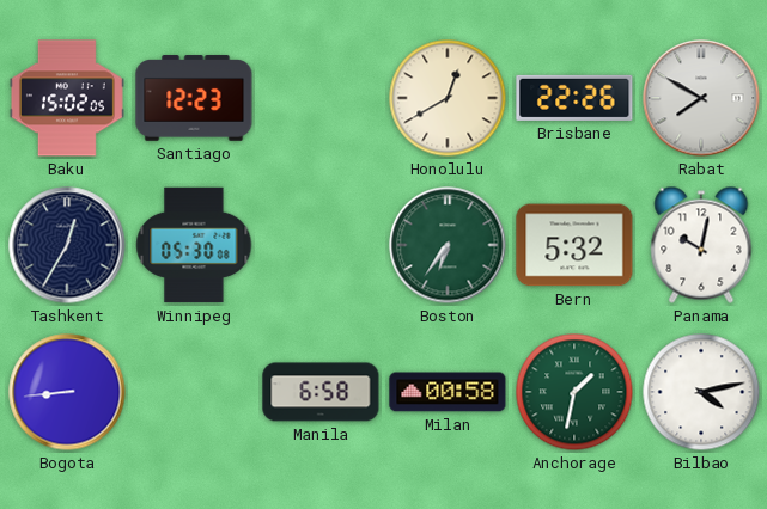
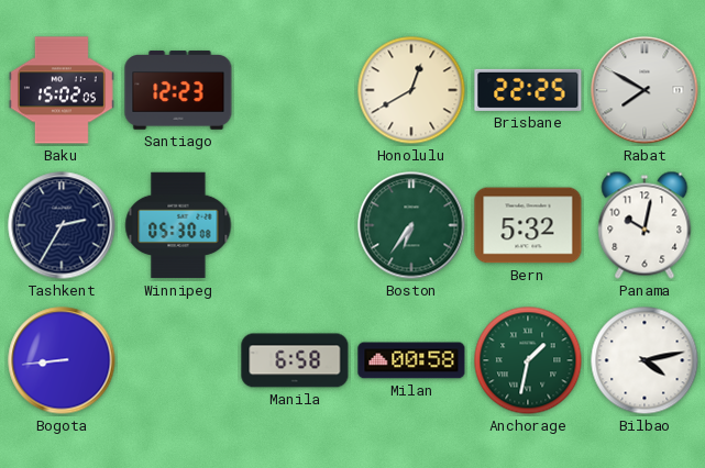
Brisbane: 22:26 -> 22:25 (528, 90)
Tashkent: 12:35 -> 2:35 (62, 225)
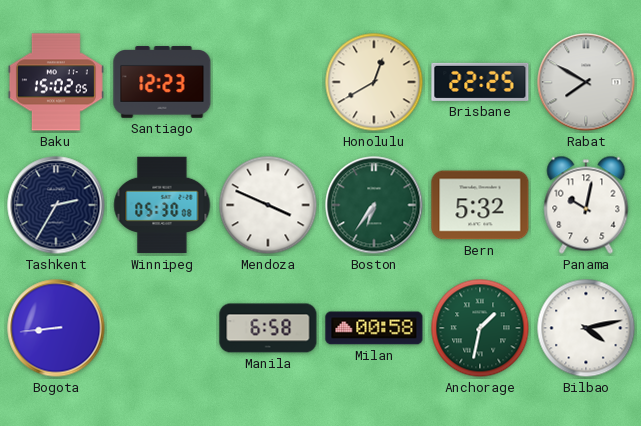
Mendoza: none -> 3:49 (268, 205)
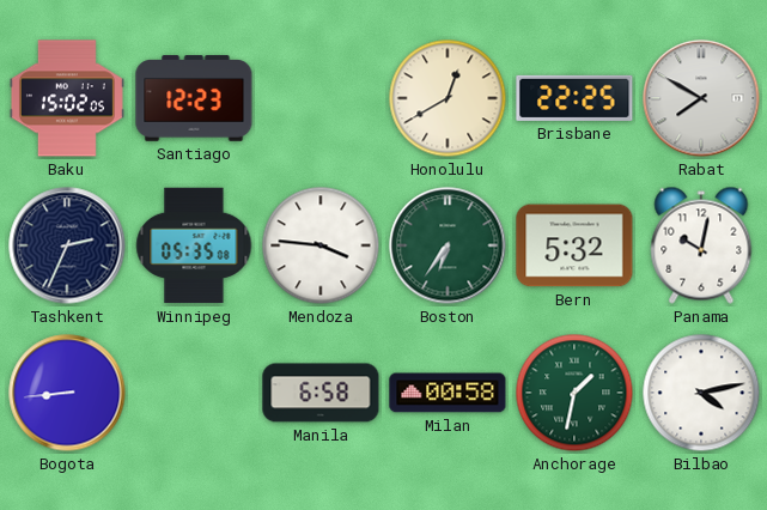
Tashkent: 2:35 -> 2:34 (67, 245)
Winnipeg: 05:30 -> 05:35 (194, 245)
Mendoza: 3:49 -> 3:46 (321, 245)
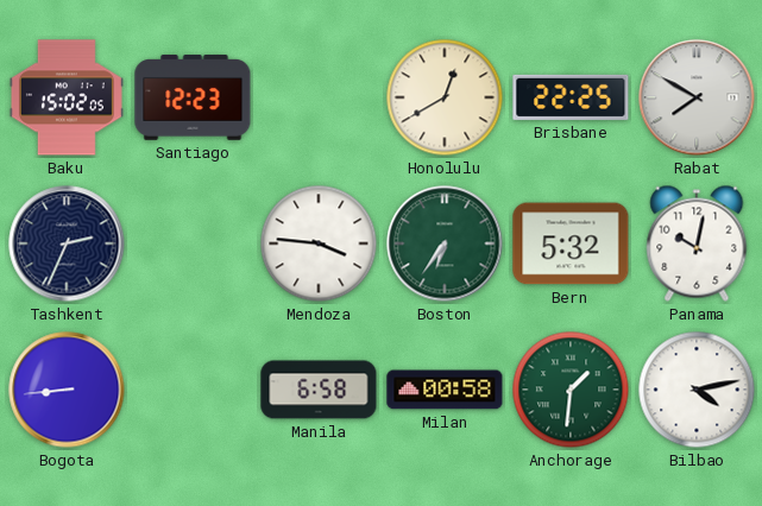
Winnipeg: 05:35 -> none (194, 245)
Anchorage: 1:32 -> 1:31 (571, 390)
